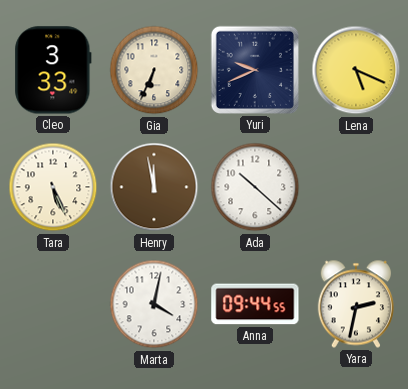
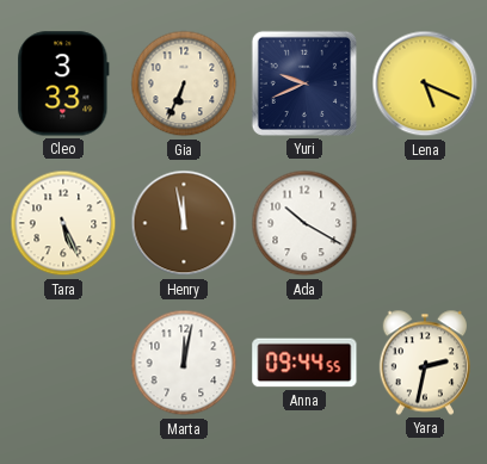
Ada: 10:22 -> 10:20 (304, 223)
Marta: 4:02 -> 12:02 (184, 363)
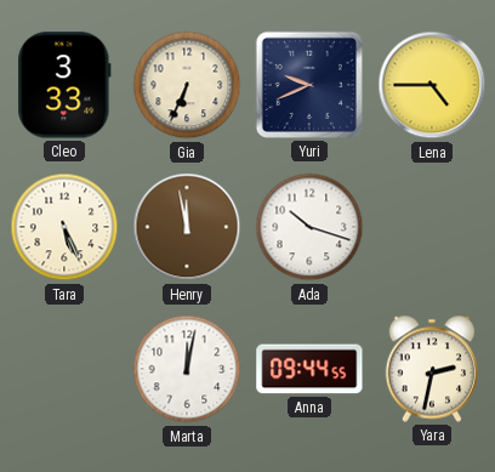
Lena: 5:19 -> 4:45 (432, 85)
Ada: 10:20 -> 10:18 (309, 227)
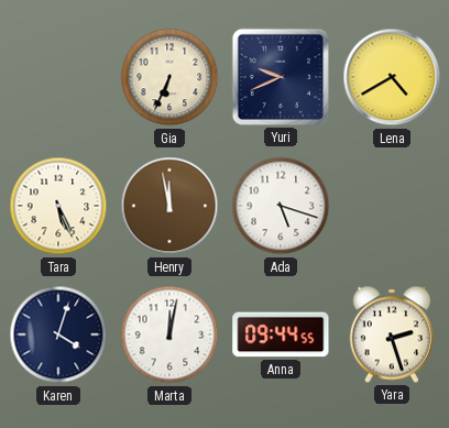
Cleo: 3:33 -> none (64, 85)
Lena: 4:45 -> 4:40 (392, 77)
Ada: 10:18 -> 5:18 (281, 206)
Karen: none -> 4:03 (58, 334)
Yara: 2:32 -> 2:27 (391, 334)
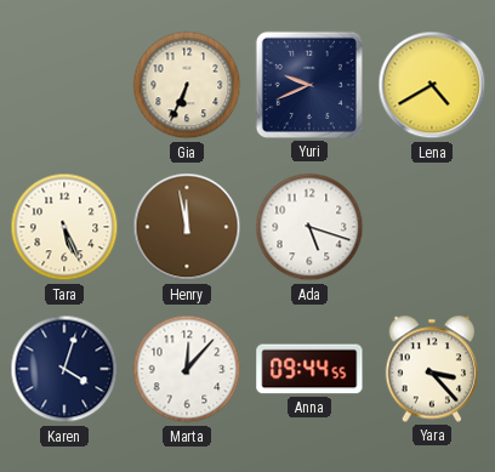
Marta: 12:02 -> 12:07 (187, 369)
Yara: 2:27 -> 3:23 (431, 369)
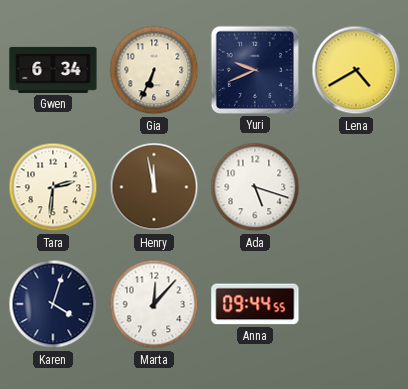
Gwen: none -> 6:34 (53, 70)
Tara: 5:26 -> 2:31 (53, 187)
Yara: 3:23 -> none (431, 369)
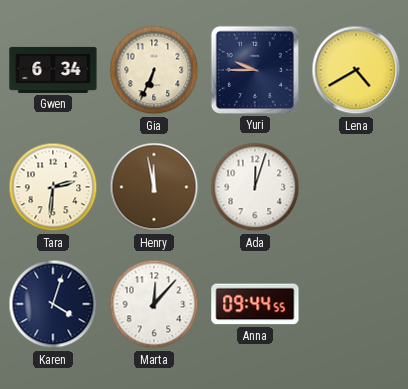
Yuri: 9:41 -> 9:45 (255, 70)
Ada: 5:18 -> 12:03 (255, 187)
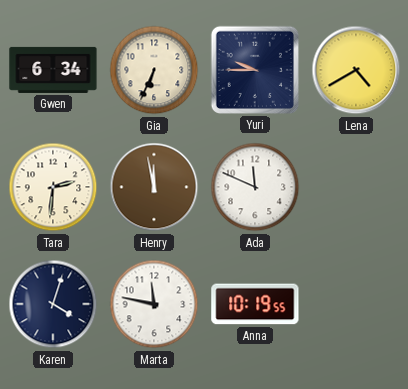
Ada: 12:03 -> 11:49 (255, 187)
Marta: 12:07 -> 11:47 (154, 304)
Anna: 09:44 -> 10:19 (255, 304)
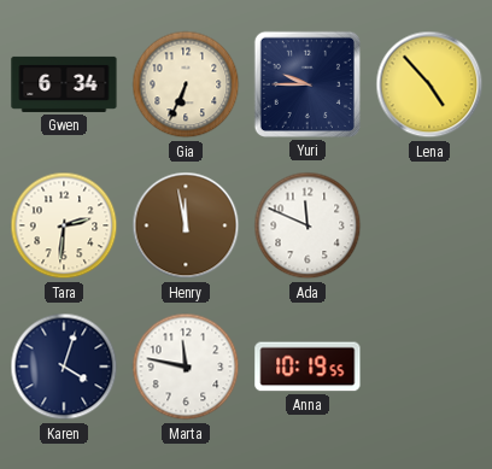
Lena: 4:40 -> 4:53 (429, 84)
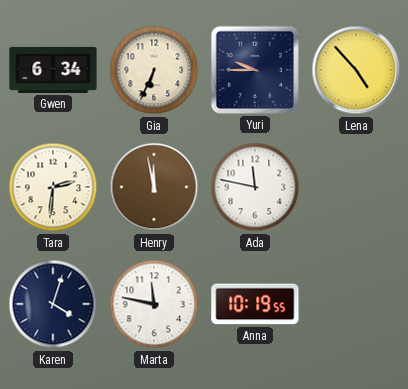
Ada: 11:49 -> 11:47 (255, 187)
